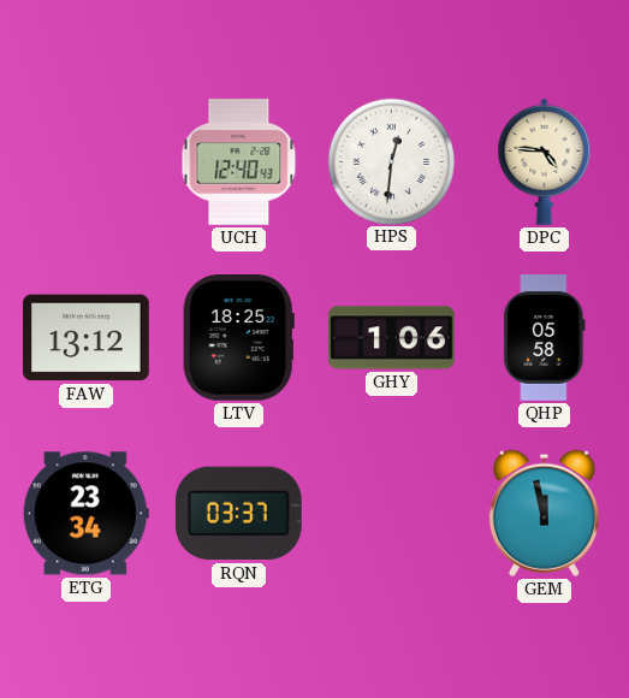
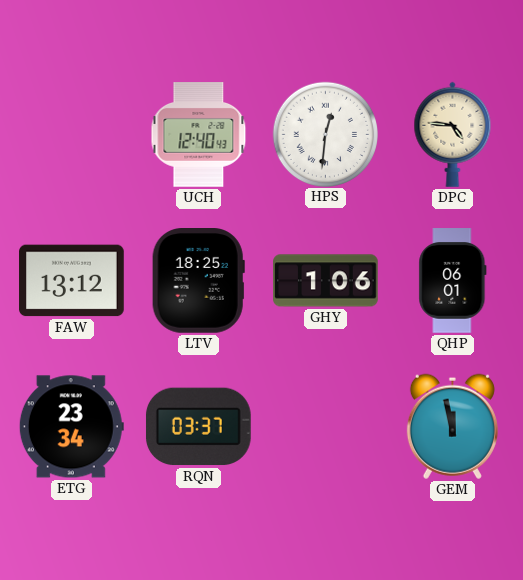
QHP: 05:58 -> 06:01 (453, 281)
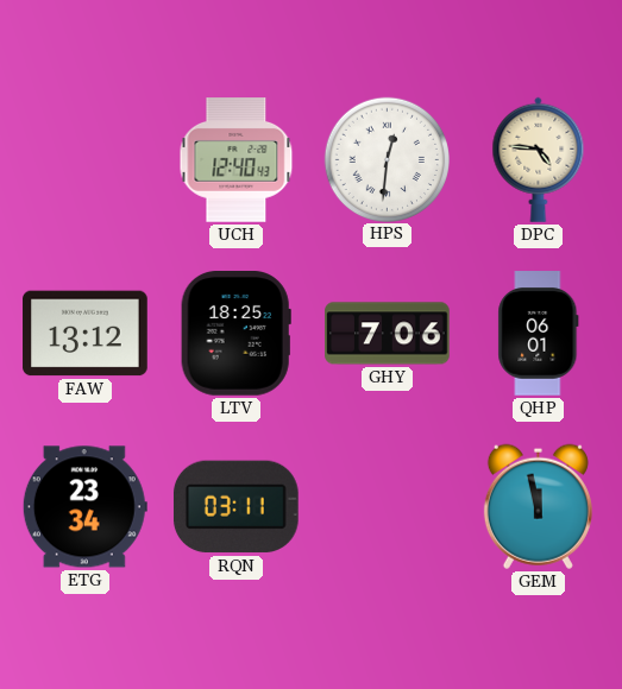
GHY: 1:06 -> 7:06 (388, 334)
RQN: 03:37 -> 03:11 (235, 507)
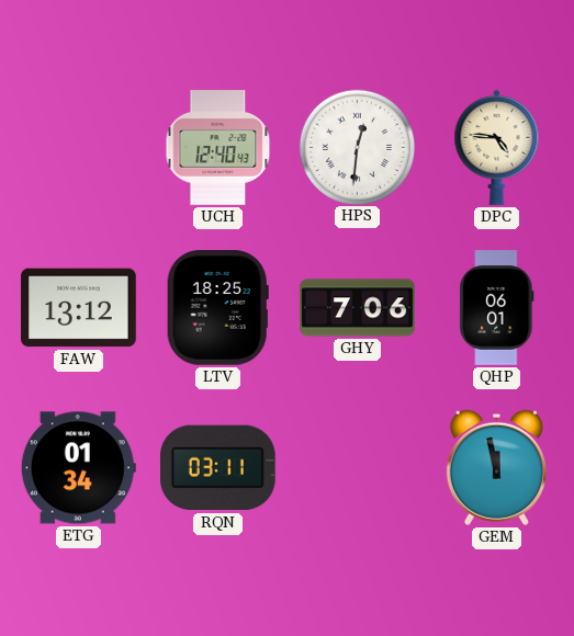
ETG: 23:34 -> 01:34 (78, 468)
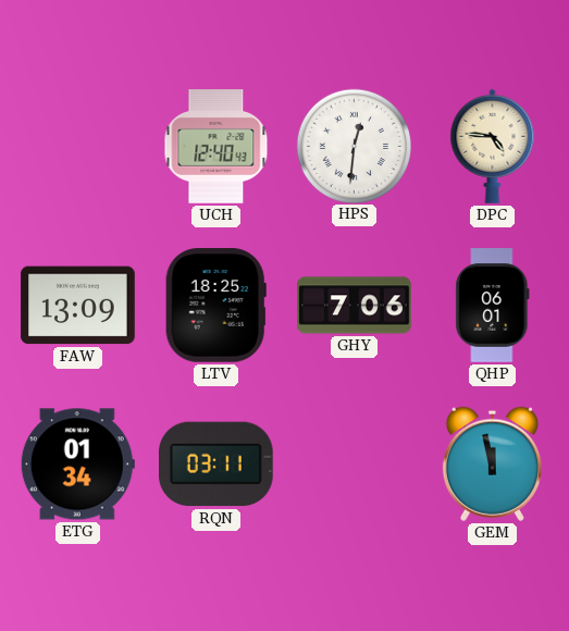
FAW: 13:12 -> 13:09 (78, 306)
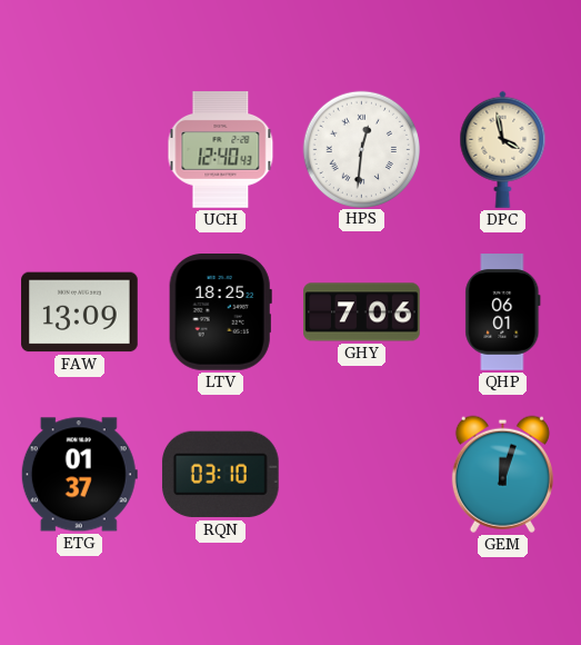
DPC: 4:46 -> 3:58 (503, 149)
ETG: 01:34 -> 01:37 (79, 475)
RQN: 03:11 -> 03:10 (220, 475)
GEM: 11:58 -> 12:03 (502, 474)
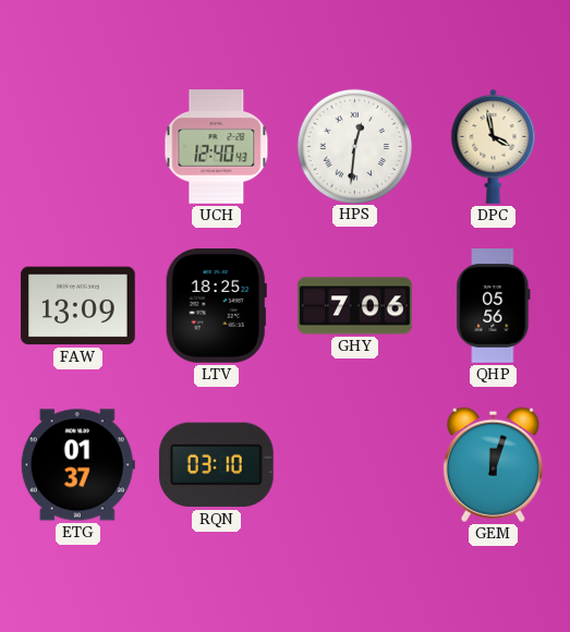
QHP: 06:01 -> 05:56 (494, 306)
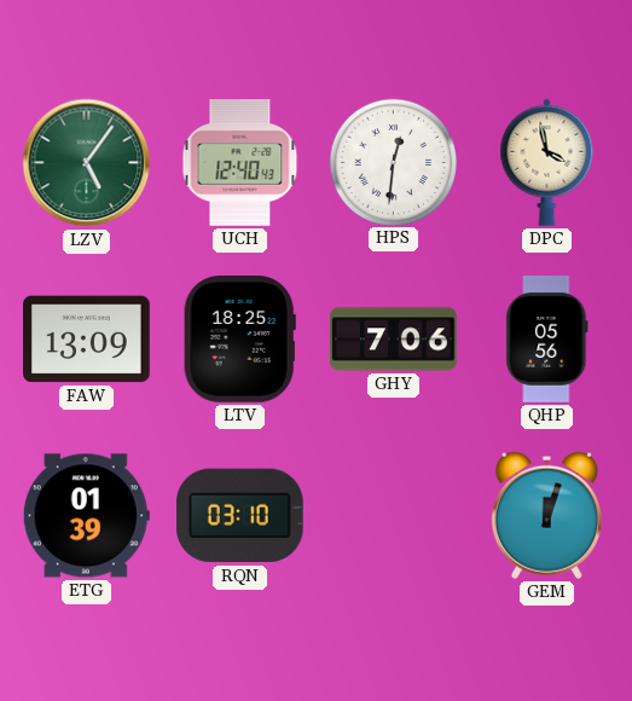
LZV: none -> 5:06 (87, 163)
ETG: 01:37 -> 01:39 (86, 516)
